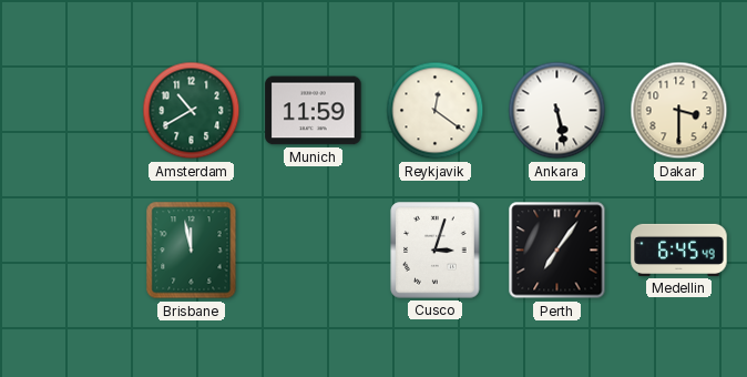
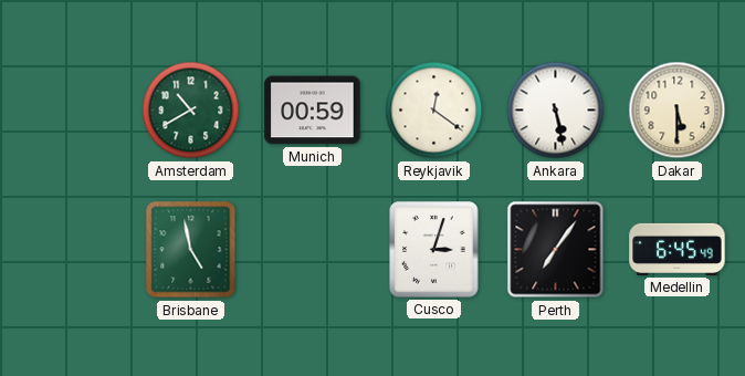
Munich: 11:59 -> 00:59 (313, 111)
Dakar: 3:30 -> 5:30 (678, 111)
Brisbane: 11:58 -> 4:58 (191, 250)
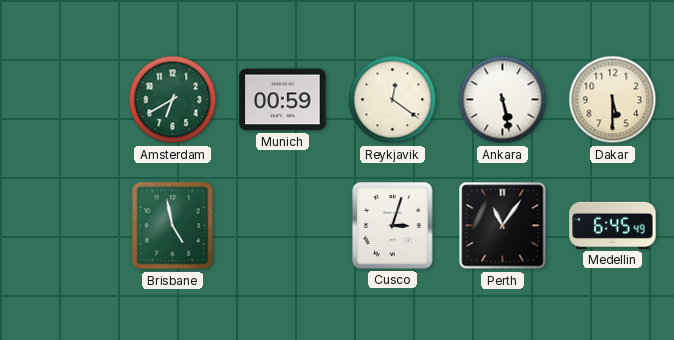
Amsterdam: 10:40 -> 6:40 (173, 100)
Perth: 7:06 -> 11:06 (503, 226)
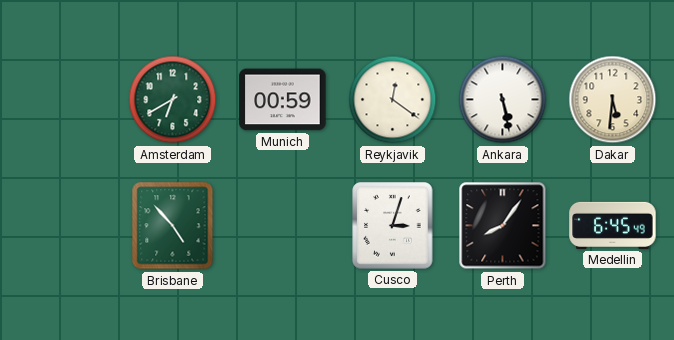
Dakar: 5:30 -> 5:31 (613, 100)
Brisbane: 4:58 -> 4:53 (173, 226)
Perth: 11:06 -> 8:06 (503, 226)
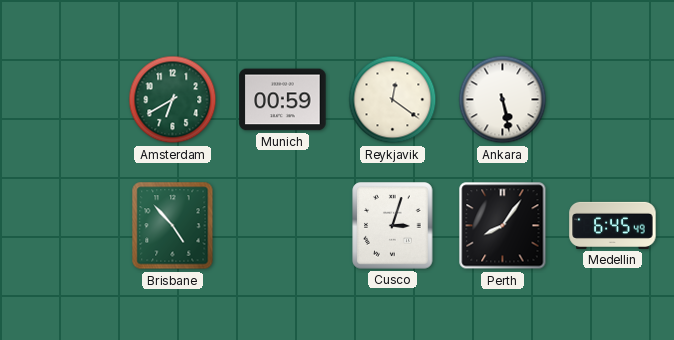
Dakar: 5:31 -> none (613, 100)
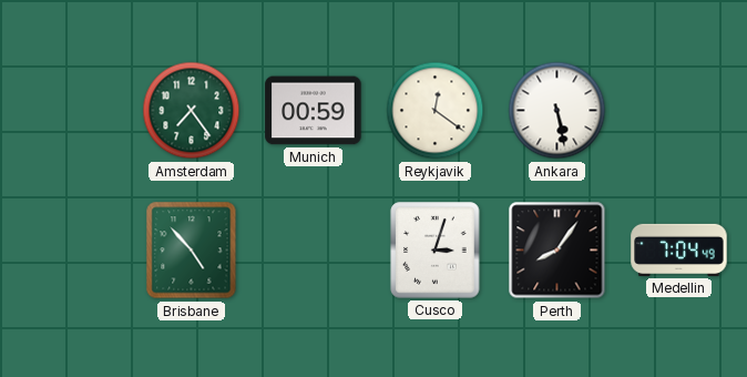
Amsterdam: 6:40 -> 7:24 (192, 111)
Medellin: 6:45 -> 7:04 (679, 249)
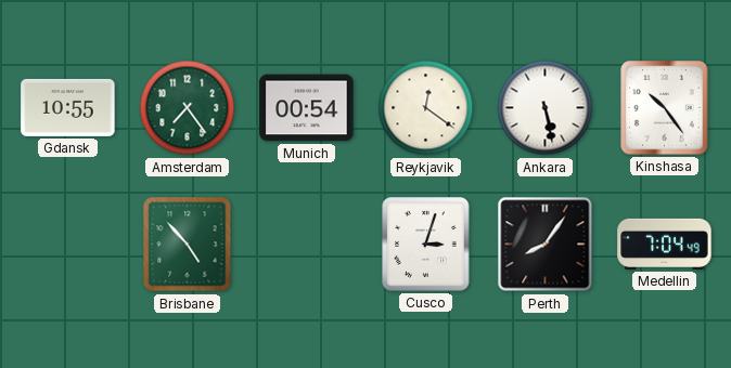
Gdansk: none -> 10:55 (68, 107)
Munich: 00:59 -> 00:54 (307, 108)
Kinshasa: none -> 10:24 (665, 108)
